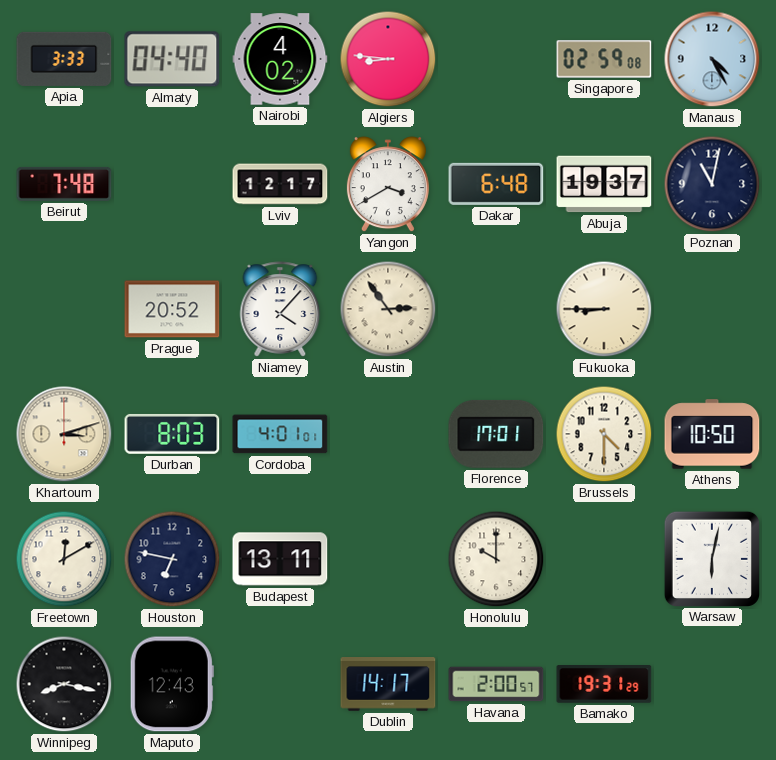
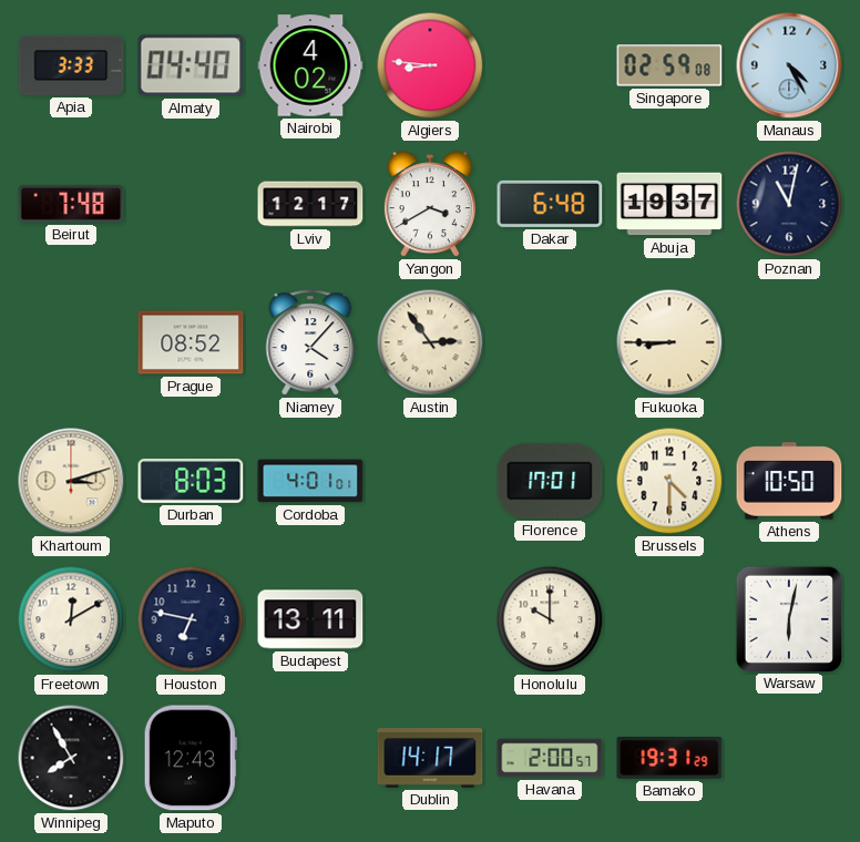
Prague: 20:52 -> 08:52 (191, 342)
Winnipeg: 8:17 -> 7:55 (71, 758)
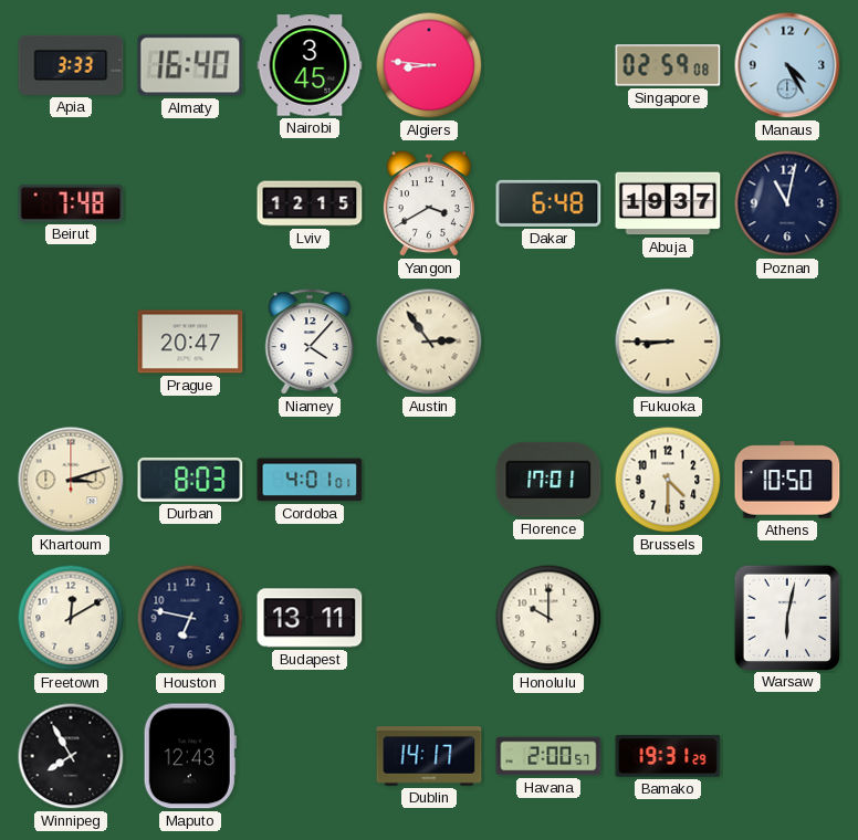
Almaty: 04:40 -> 16:40 (190, 65)
Nairobi: 4:02 -> 3:45 (310, 65)
Lviv: 12:17 -> 12:15 (310, 203)
Prague: 08:52 -> 20:47 (190, 342)
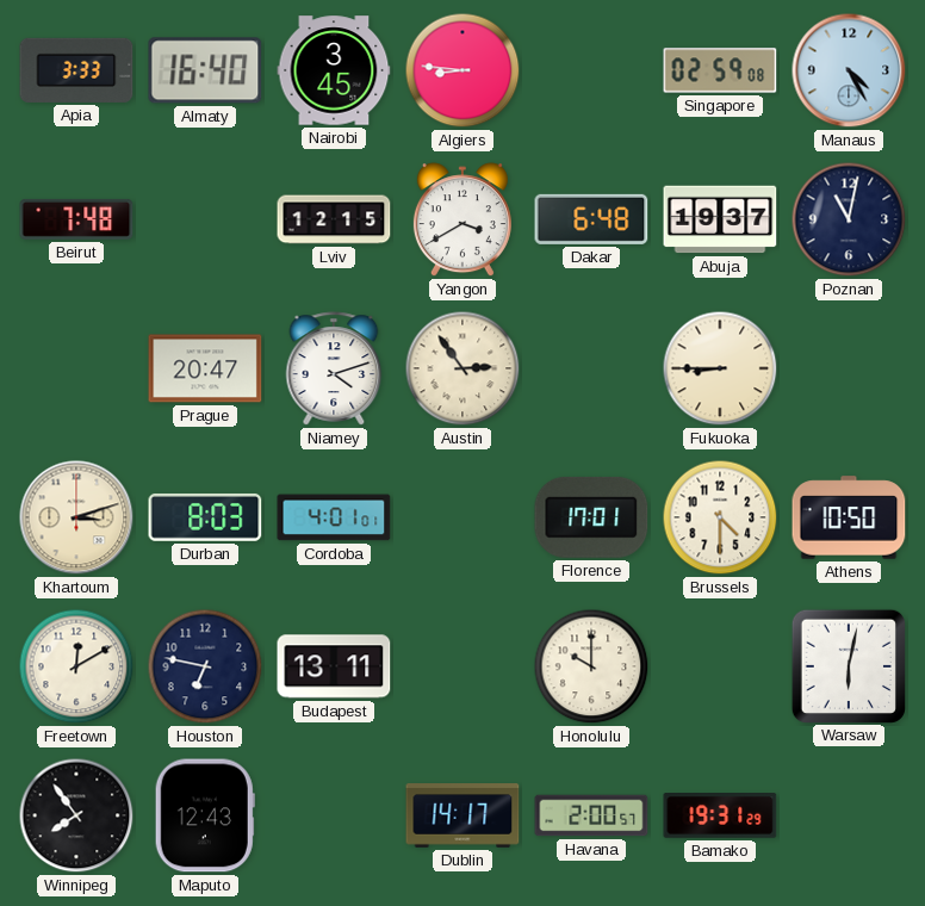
Niamey: 4:07 -> 4:12 (334, 368)
Winnipeg: 7:55 -> 7:54 (76, 815)
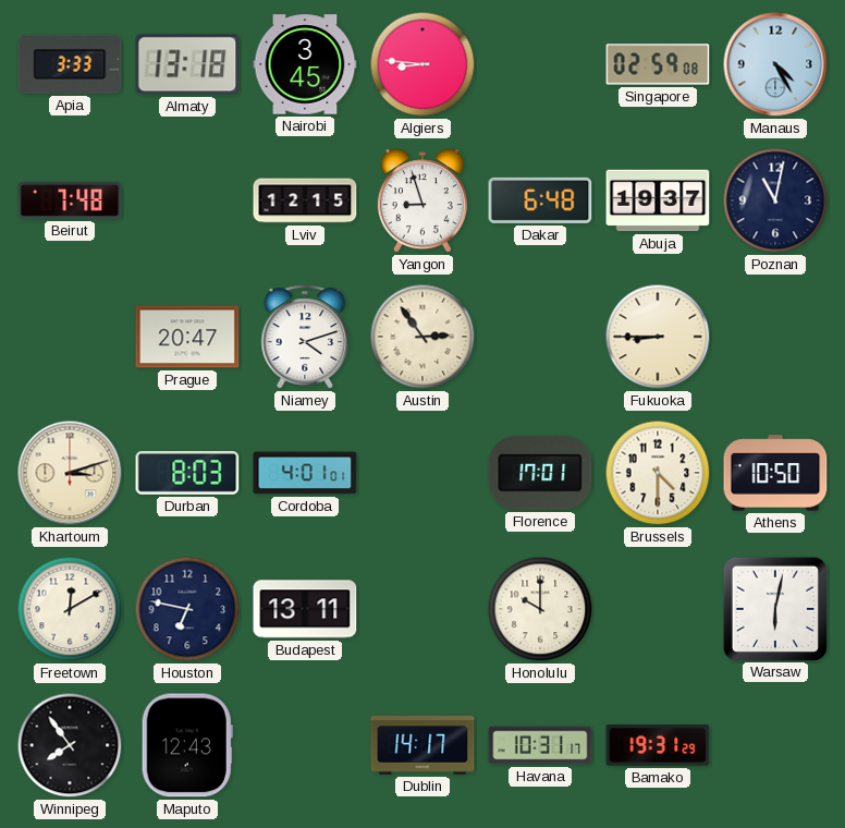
Almaty: 16:40 -> 13:18 (187, 64)
Yangon: 3:40 -> 8:57 (422, 202)
Havana: 2:00 -> 10:31 (540, 745)
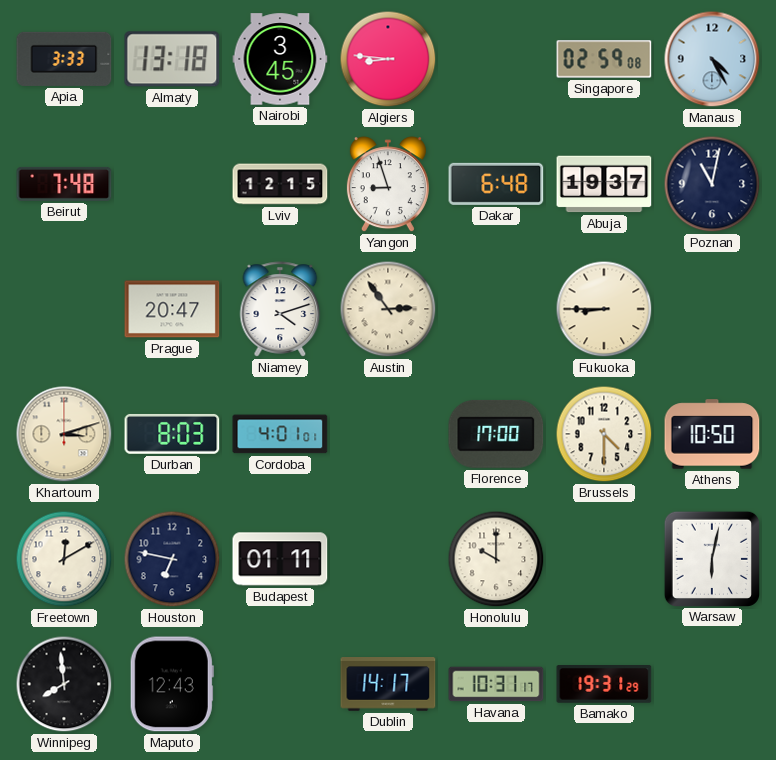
Florence: 17:01 -> 17:00 (496, 434)
Budapest: 13:11 -> 01:11 (280, 559)
Winnipeg: 7:54 -> 7:59 (64, 684)
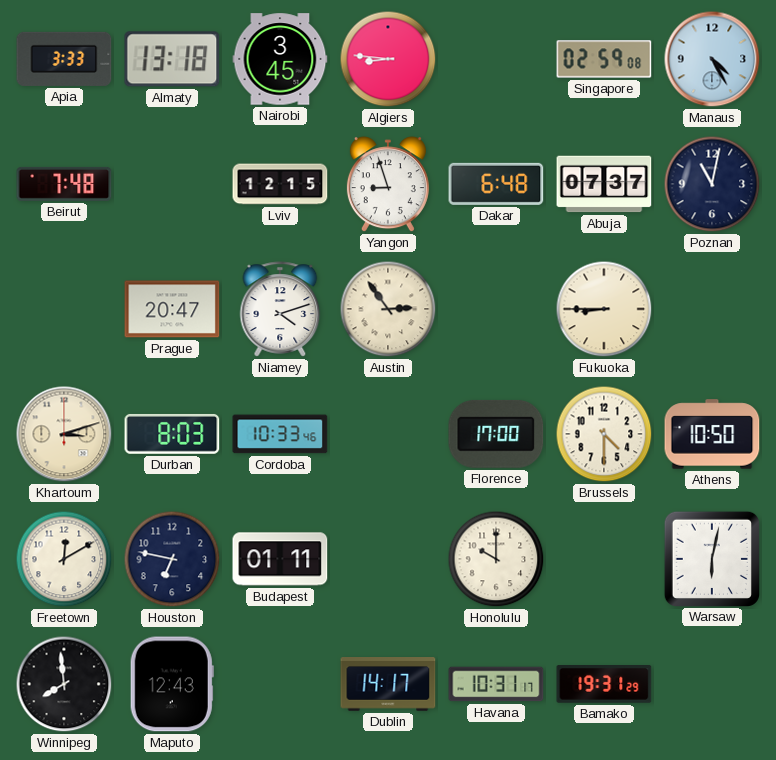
Abuja: 19:37 -> 07:37 (604, 184)
Cordoba: 4:01 -> 10:33 (280, 434)
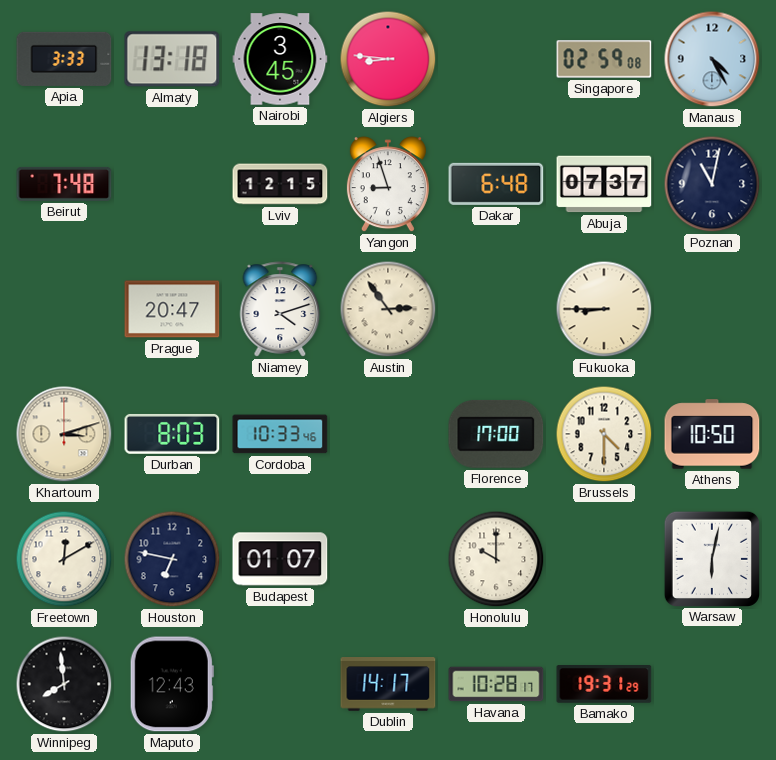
Budapest: 01:11 -> 01:07 (280, 559)
Havana: 10:31 -> 10:28 (496, 684)
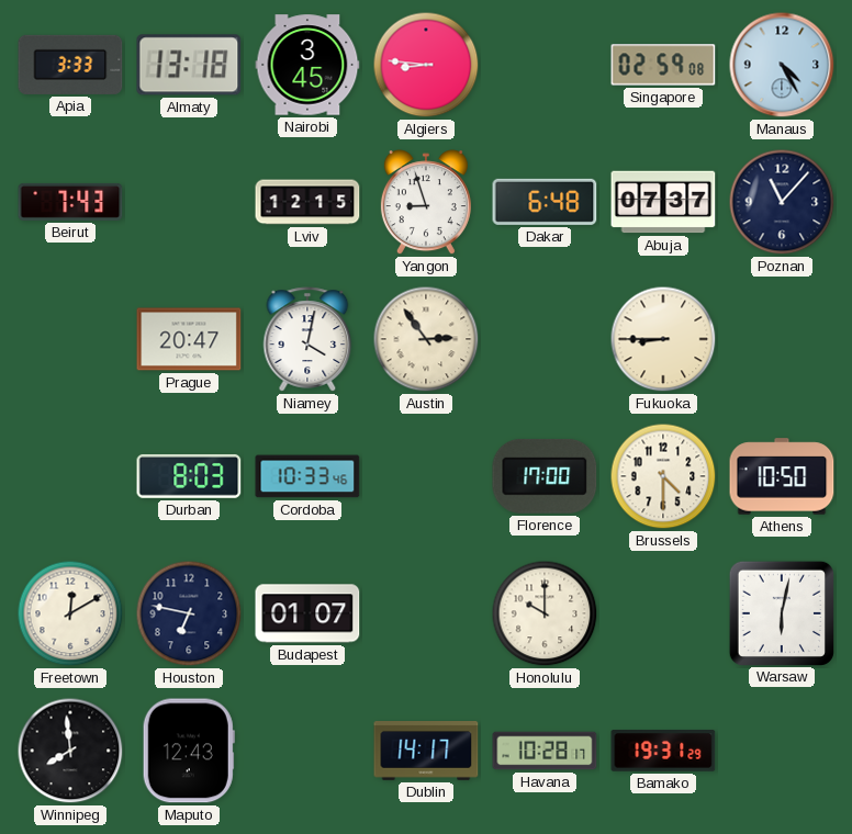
Beirut: 7:48 -> 7:43 (70, 202)
Poznan: 11:02 -> 11:07 (782, 202)
Niamey: 4:12 -> 4:02 (307, 339)
Khartoum: 3:12 -> none (64, 434)
